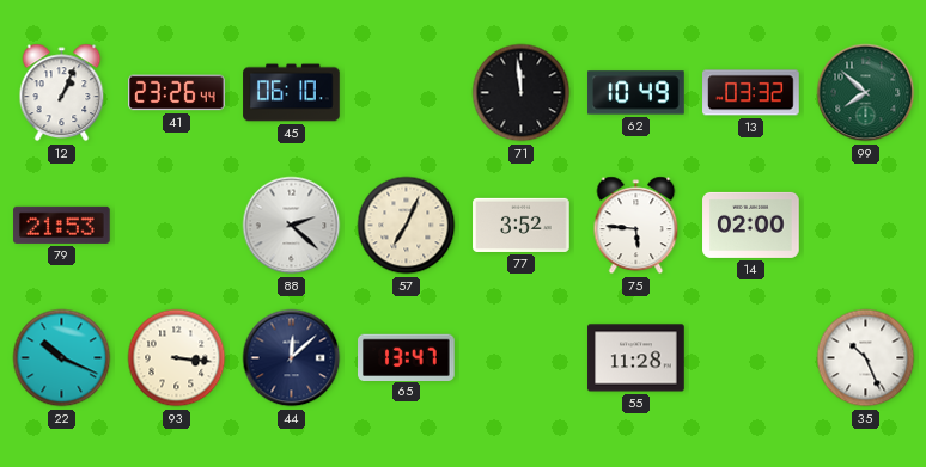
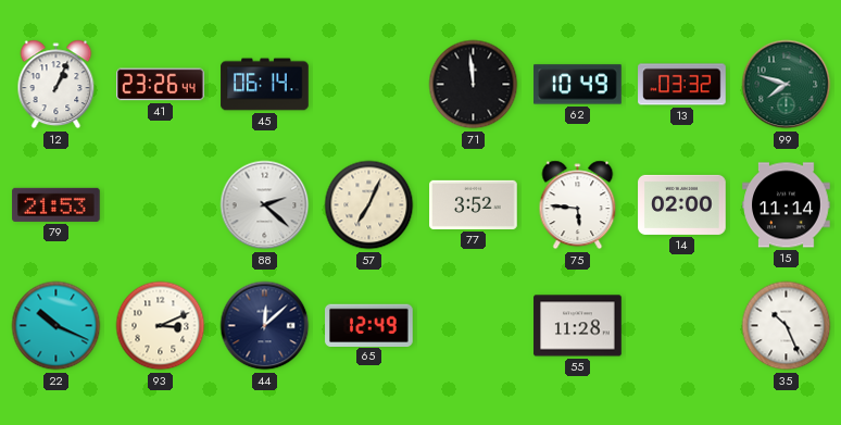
45: 06:10 -> 06:14 (265, 85)
99: 7:52 -> 7:48 (787, 85)
15: none -> 11:14 (787, 205)
93: 3:16 -> 3:11 (161, 326)
65: 13:47 -> 12:49 (369, 325)
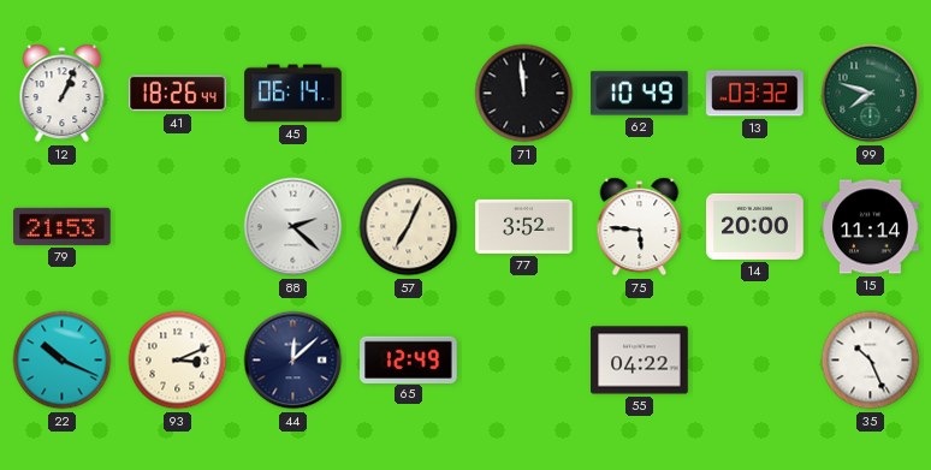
41: 23:26 -> 18:26 (178, 94)
14: 02:00 -> 20:00 (755, 226)
55: 11:28 -> 04:22 (640, 361)
